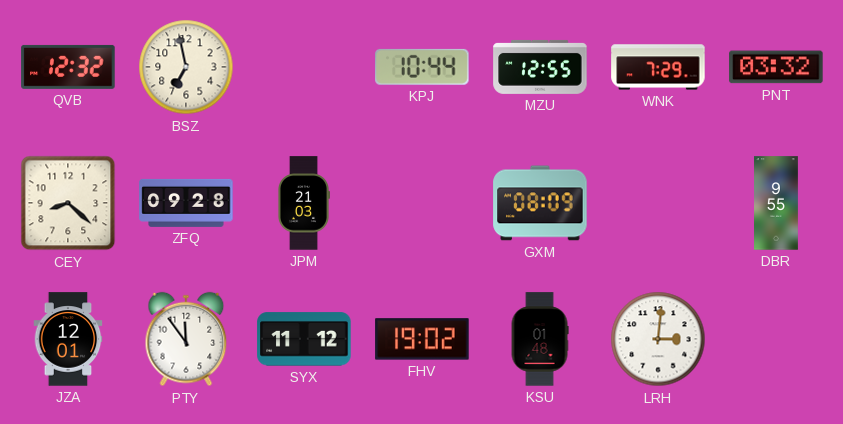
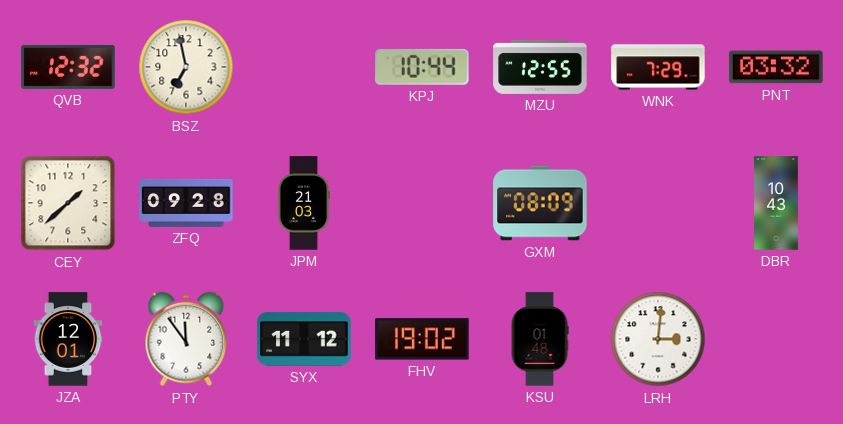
CEY: 8:22 -> 1:38 (68, 203)
DBR: 9:55 -> 10:43 (777, 203)
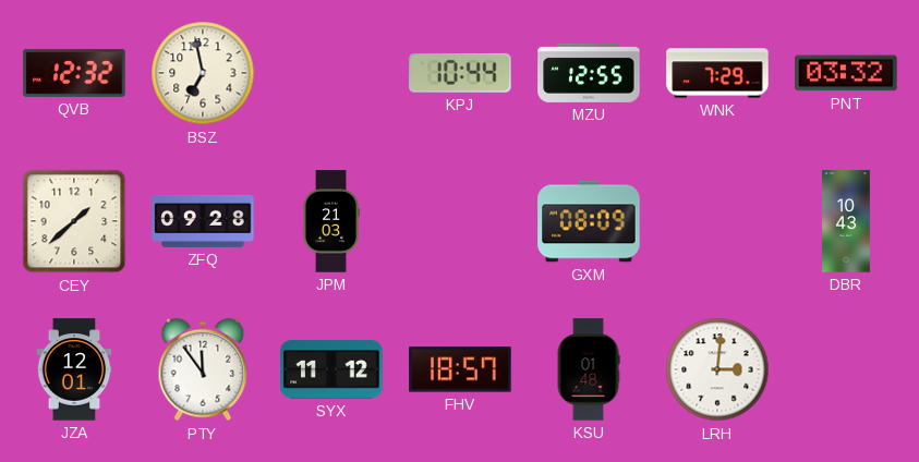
FHV: 19:02 -> 18:57 (460, 369)
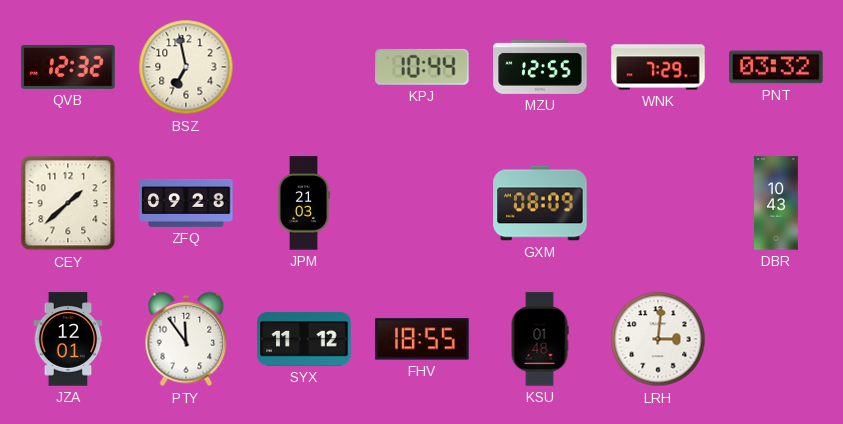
FHV: 18:57 -> 18:55 (422, 339)
